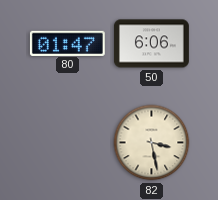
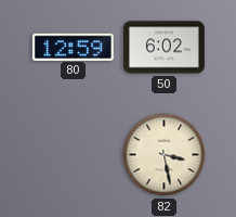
80: 01:47 -> 12:59 (73, 47)
50: 6:06 -> 6:02 (163, 48)
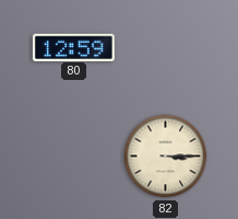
50: 6:02 -> none (163, 48)
82: 3:28 -> 3:15 (166, 157)
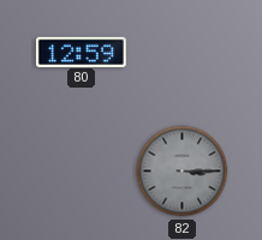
82 dial: cream -> grey (183, 172)
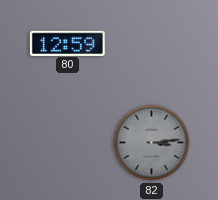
82: 3:15 -> 3:14 (152, 143)
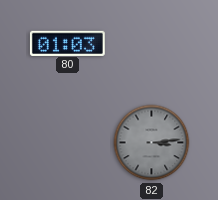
80: 12:59 -> 01:03 (67, 43)
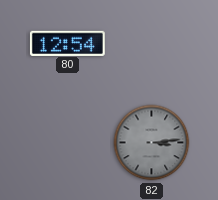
80: 01:03 -> 12:54 (67, 43)
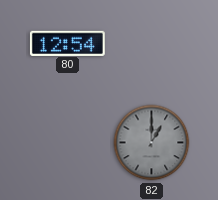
82: 3:14 -> 1:00 (152, 143)
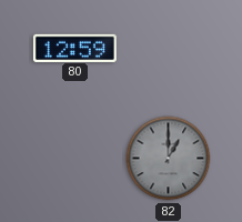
80: 12:54 -> 12:59 (74, 48)
